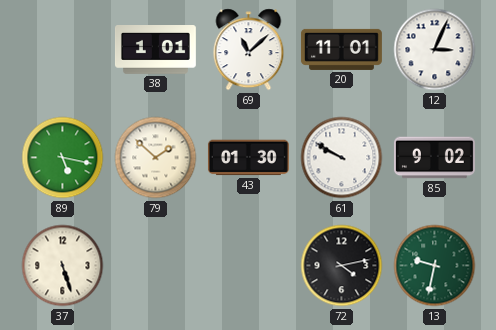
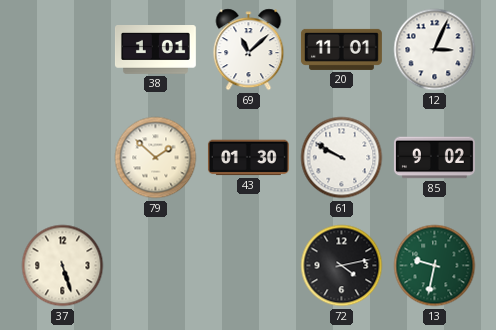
89: 5:17 -> none (63, 158)
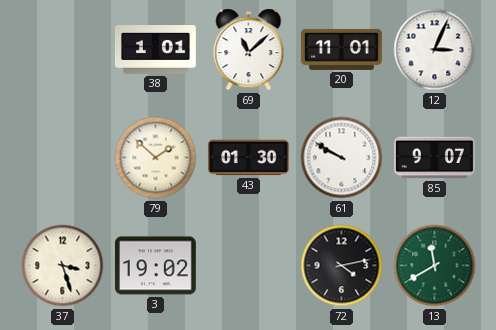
85: 9:02 -> 9:07 (434, 158)
37: 5:27 -> 3:27 (63, 266)
3: none -> 19:02 (155, 266)
13: 9:32 -> 11:40 (435, 266)
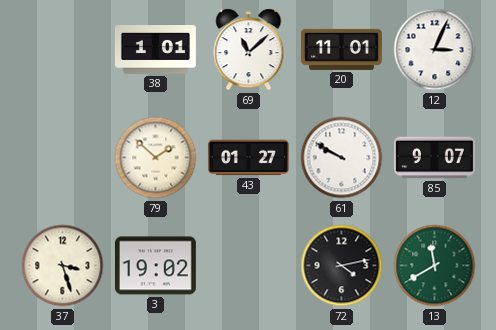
43: 01:30 -> 01:27 (248, 158)
